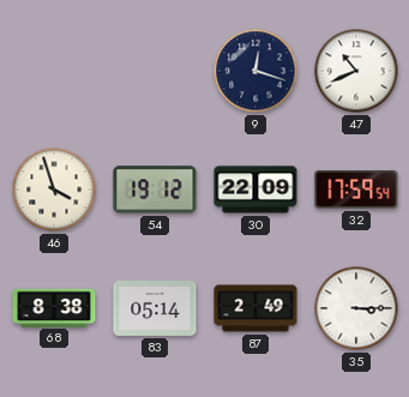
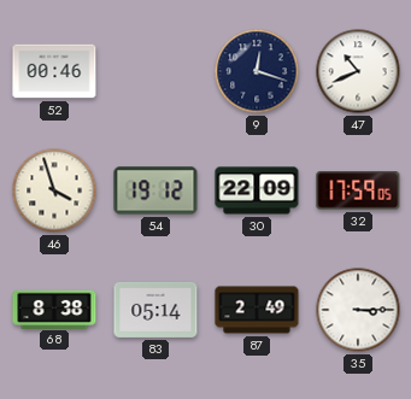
52: none -> 00:46 (54, 71)
32: 17:59:54 -> 17:59:05 (358, 190)
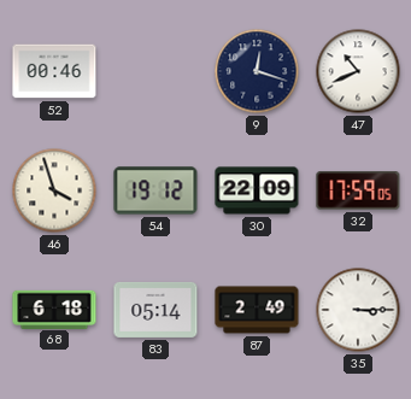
68: 8:38 -> 6:18 (54, 309)
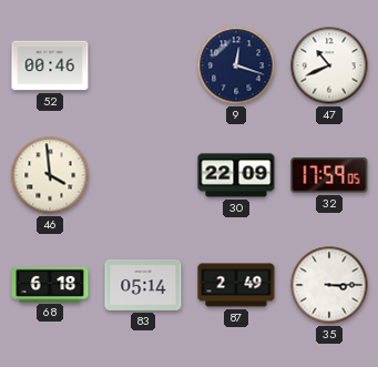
46: 3:57 -> 3:59 (50, 175)
54: 19:12 -> none (155, 190)
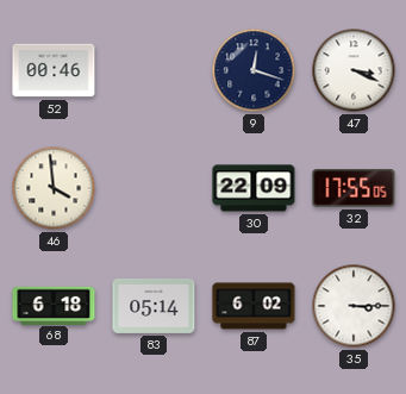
47: 10:41 -> 3:19 (354, 70)
32: 17:59 -> 17:55 (354, 188)
87: 2:49 -> 6:02 (254, 306)
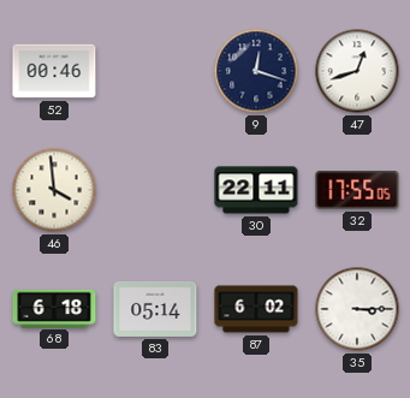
47: 3:19 -> 12:42 (357, 71)
30: 22:09 -> 22:11 (256, 190)
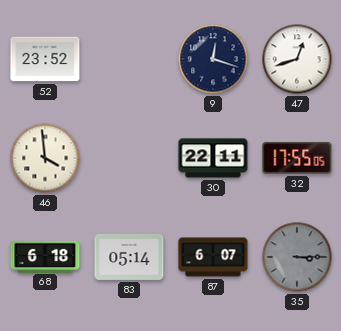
52: 00:46 -> 23:52 (45, 59)
87: 6:02 -> 6:07 (213, 257)
35 dial: white -> grey (297, 257)
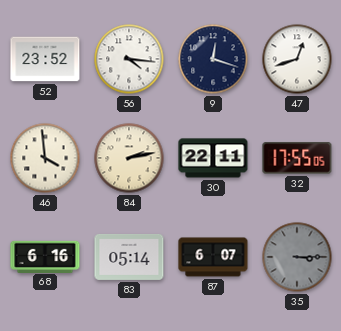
56: none -> 4:16 (129, 59)
84: none -> 2:13 (129, 158)
68: 6:18 -> 6:16 (45, 256)
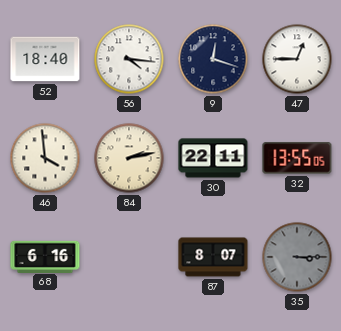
52: 23:52 -> 18:40 (45, 59)
47: 12:42 -> 12:45 (297, 59)
32: 17:55 -> 13:55 (297, 158)
83: 05:14 -> none (129, 257)
87: 6:07 -> 8:07 (213, 257)
